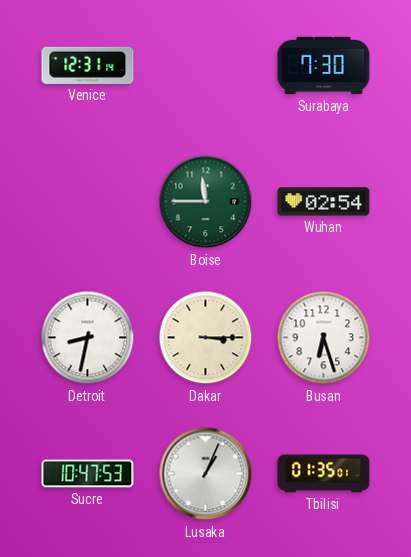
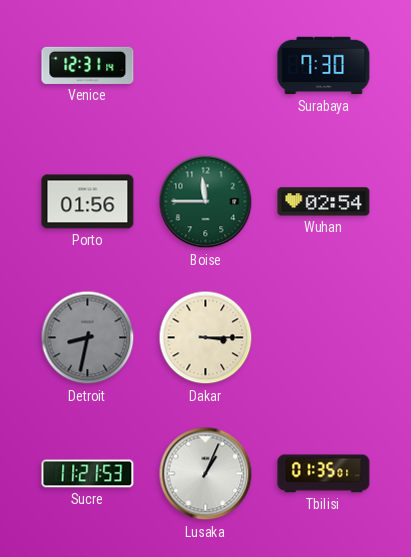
Porto: none -> 01:56 (88, 202)
Detroit dial: white -> grey (88, 338)
Busan: 6:27 -> none (324, 338)
Sucre: 10:47 -> 11:21 (88, 474)
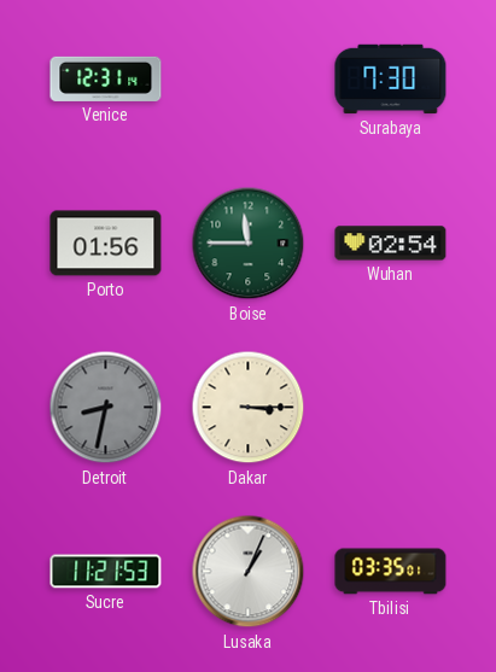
Tbilisi: 01:35 -> 03:35 (391, 572)
